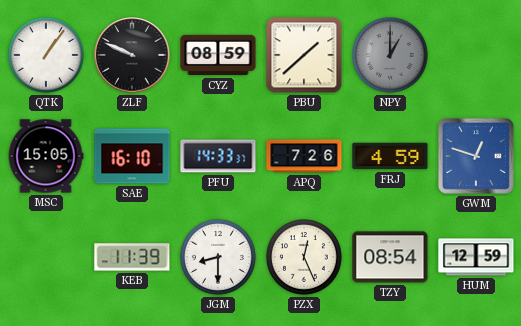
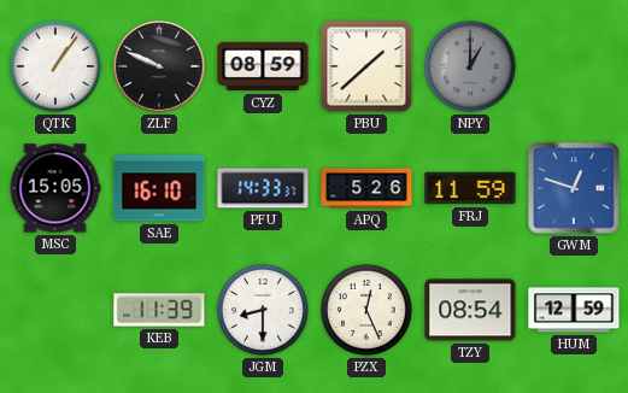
APQ: 7:26 -> 5:26 (366, 188)
FRJ: 4:59 -> 11:59 (470, 188)
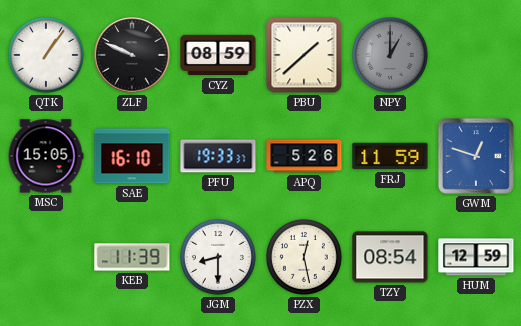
PFU: 14:33 -> 19:33 (218, 156)
PZX: 12:26 -> 12:28 (305, 258)
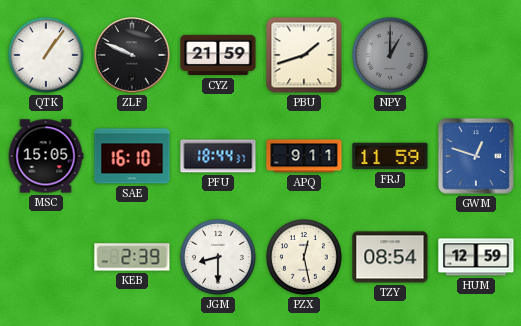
CYZ: 08:59 -> 21:59 (218, 55)
PBU: 1:38 -> 1:42 (304, 55)
PFU: 19:33 -> 18:44 (218, 156)
APQ: 5:26 -> 9:11 (304, 156)
KEB: 11:39 -> 2:39 (132, 257)
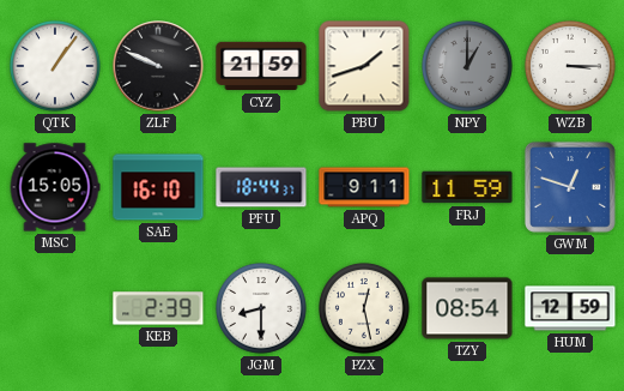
WZB: none -> 3:15 (571, 67)
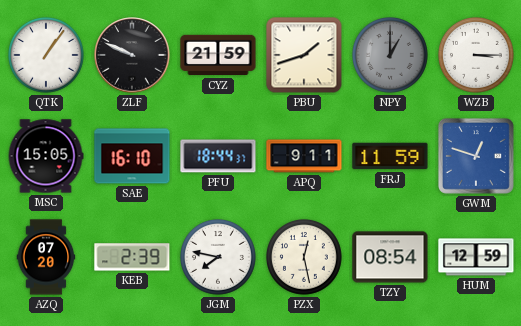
AZQ: none -> 07:20 (46, 257)
JGM: 8:30 -> 7:47 (219, 258)
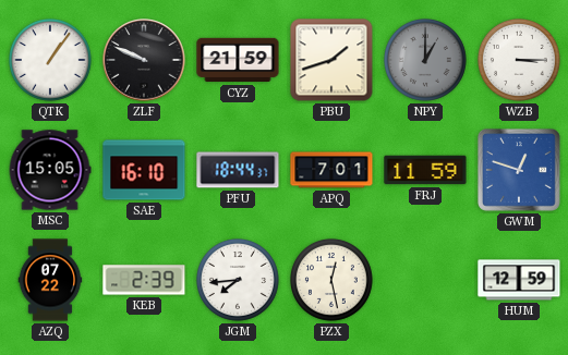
APQ: 9:11 -> 7:01 (331, 170)
AZQ: 07:20 -> 07:22 (50, 280)
JGM: 7:47 -> 7:44 (239, 281)
TZY: 08:54 -> none (390, 257)
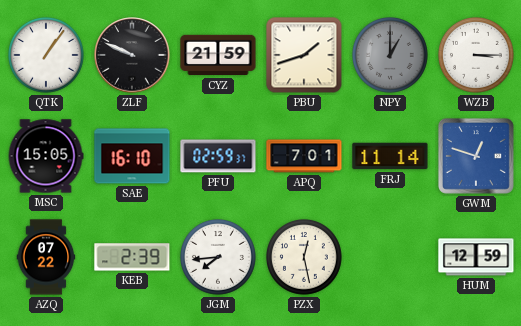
PFU: 18:44 -> 02:59 (218, 156)
FRJ: 11:59 -> 11:14 (390, 156)
